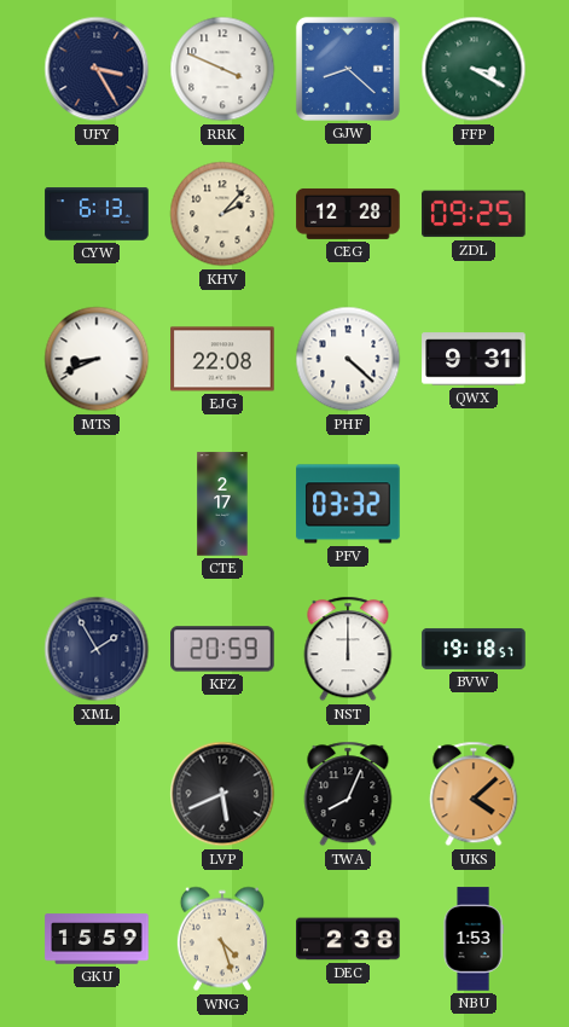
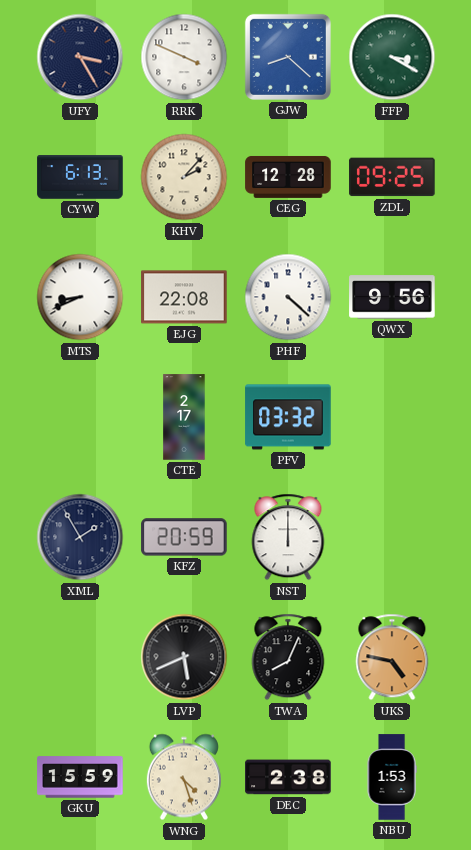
QWX: 9:31 -> 9:56 (392, 297)
BVW: 19:18 -> none (474, 649)
UKS: 4:08 -> 4:47 (392, 657)
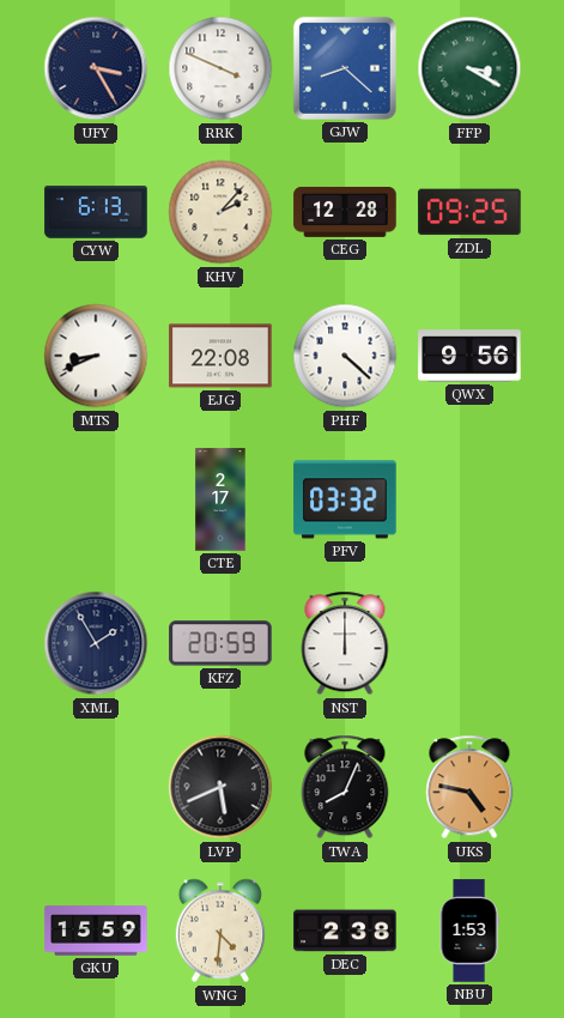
WNG: 4:27 -> 4:31 (220, 931)
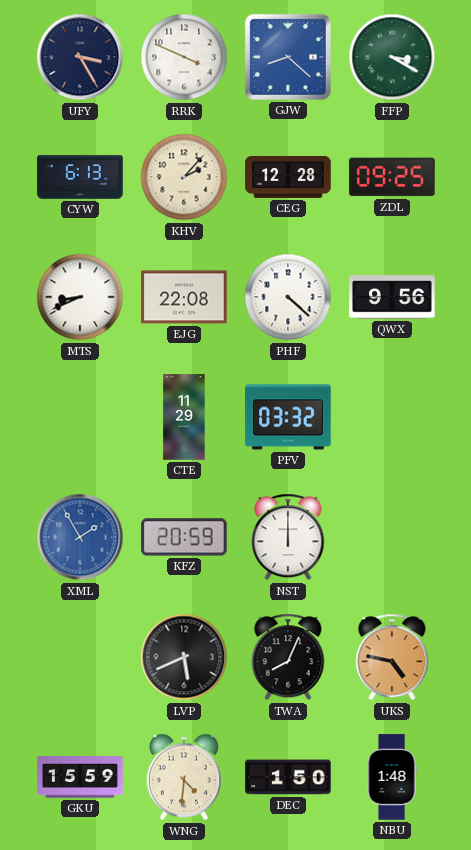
CTE: 2:17 -> 11:29 (184, 417)
XML dial: navy -> blue (80, 537)
DEC: 2:38 -> 1:50 (288, 777)
NBU: 1:53 -> 1:48 (392, 777)
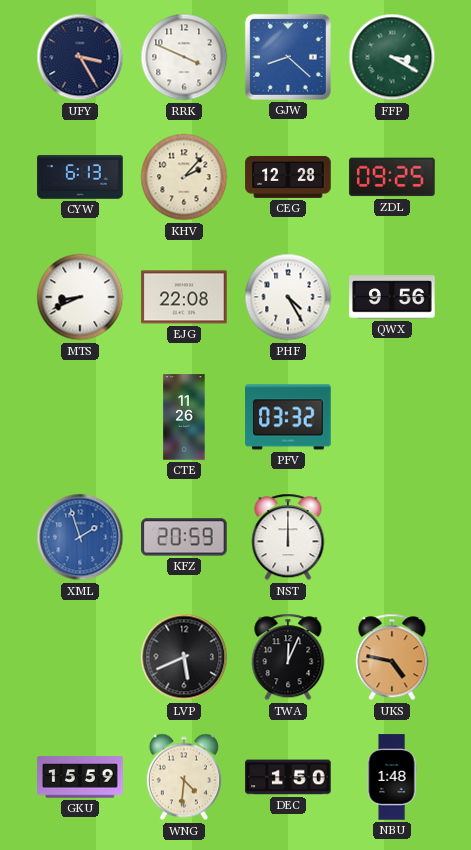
PHF: 4:22 -> 4:25 (288, 297)
CTE: 11:29 -> 11:26 (184, 417)
XML: 1:55 -> 1:57 (80, 537)
TWA: 8:04 -> 12:04 (288, 657)
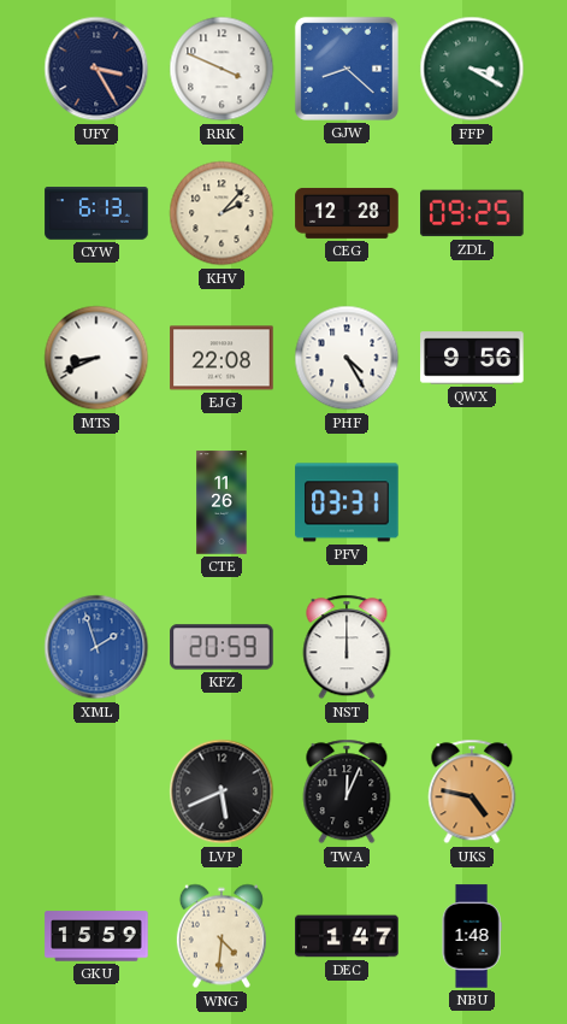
PFV: 03:32 -> 03:31 (347, 502)
DEC: 1:50 -> 1:47 (347, 936)
